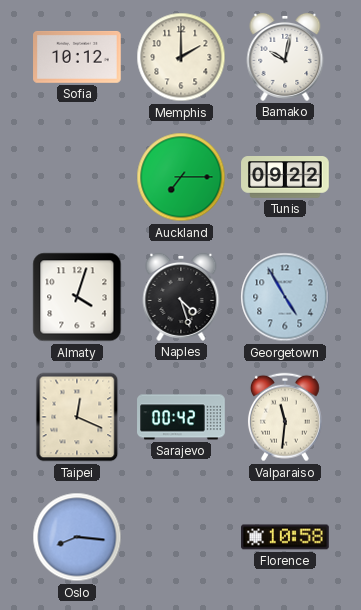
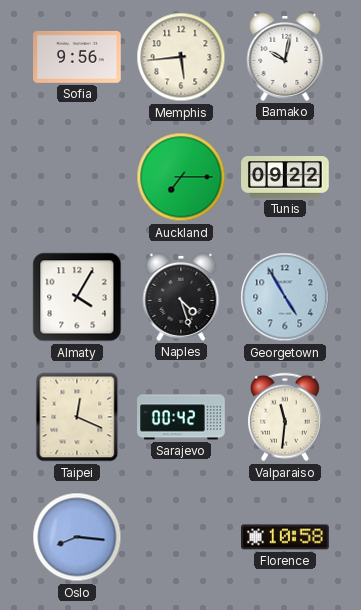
Sofia: 10:12 -> 9:56 (77, 57)
Memphis: 2:00 -> 5:44 (181, 57)
Almaty: 4:03 -> 4:05 (77, 297)
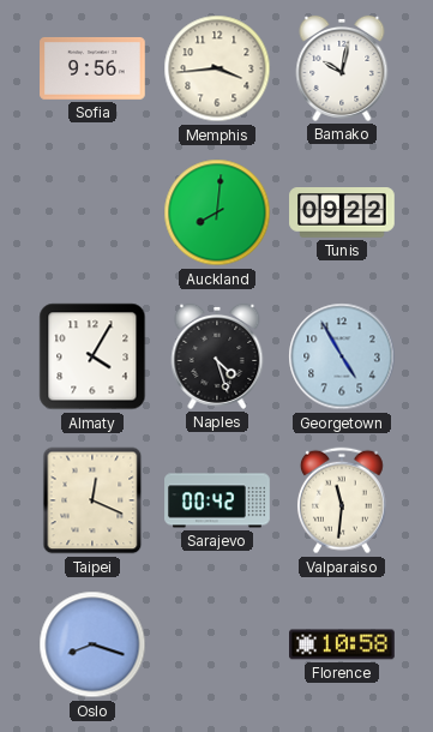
Memphis: 5:44 -> 3:44 (217, 68)
Auckland: 7:15 -> 8:01 (217, 212)
Oslo: 8:16 -> 8:18 (92, 644)
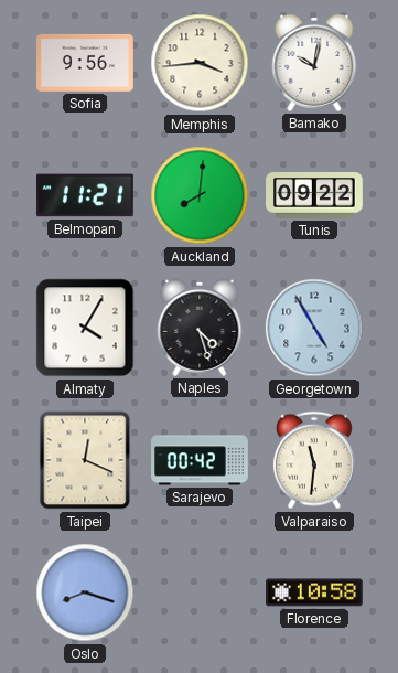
Belmopan: none -> 11:21 (86, 195)
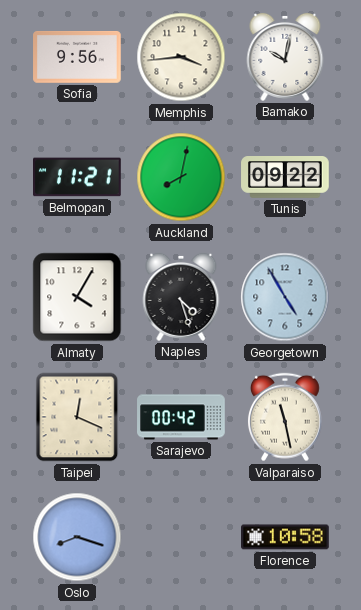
Auckland: 8:01 -> 8:02 (181, 177)
Valparaiso: 11:31 -> 11:28 (285, 417)
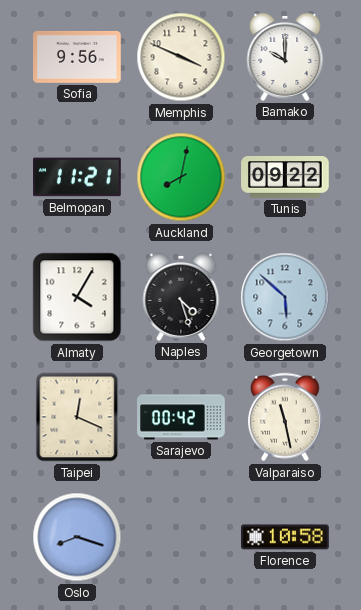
Memphis: 3:44 -> 3:49 (181, 57)
Bamako: 10:02 -> 10:00 (285, 57)
Georgetown: 4:55 -> 5:52 (285, 297)
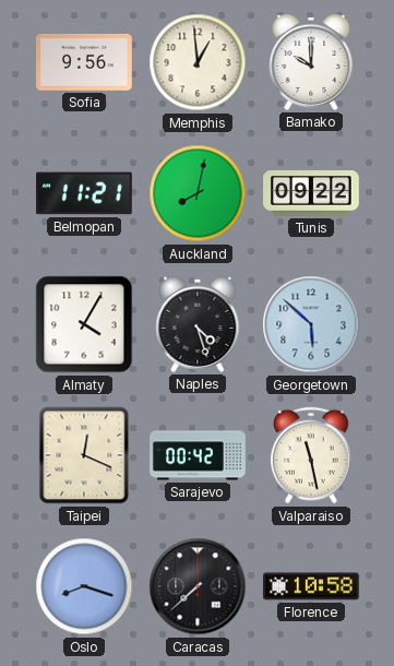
Memphis: 3:49 -> 12:59 (198, 62)
Caracas: none -> 7:38 (198, 586)
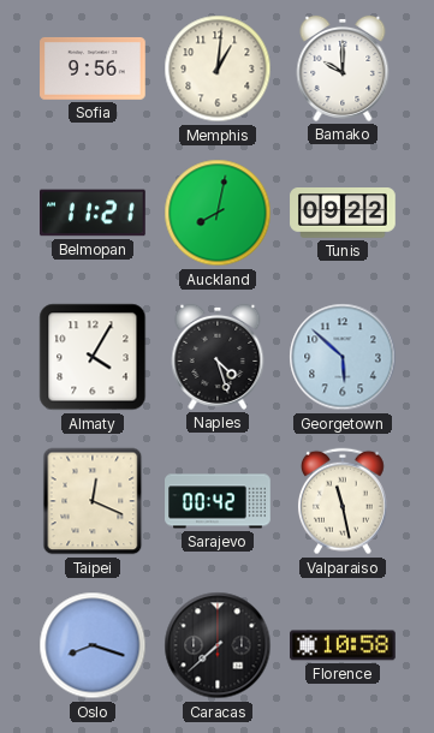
Memphis: 12:59 -> 1:01 (218, 68)
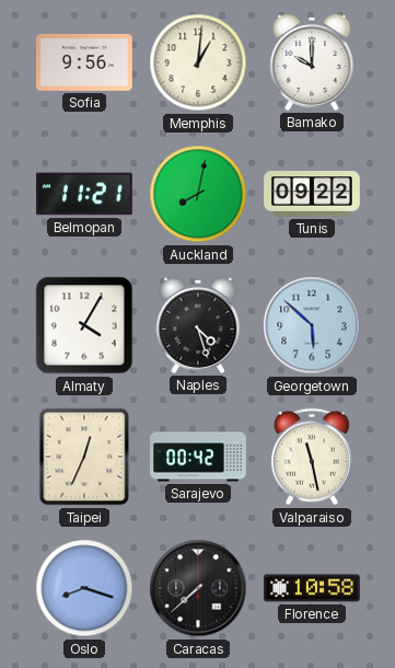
Taipei: 12:19 -> 12:34 (84, 457)
